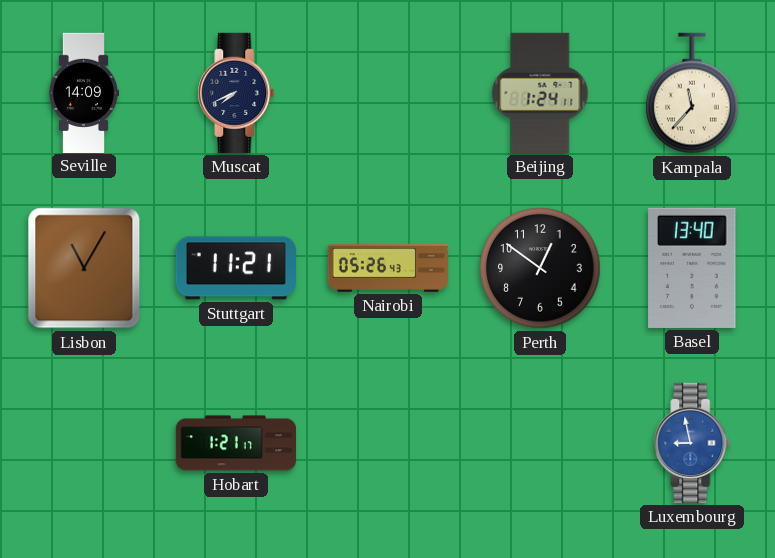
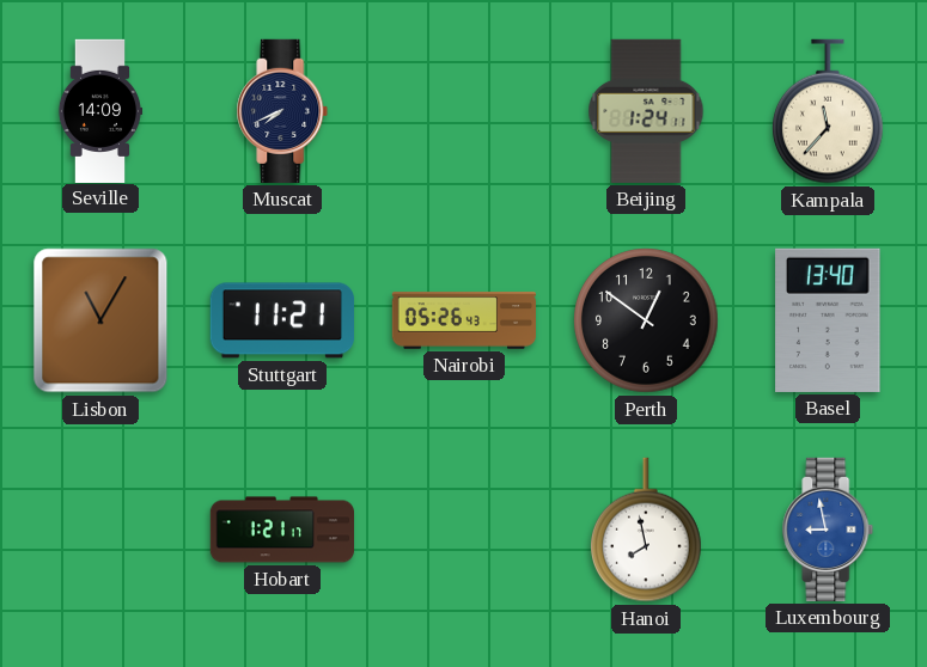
Hanoi: none -> 7:58 (647, 530)
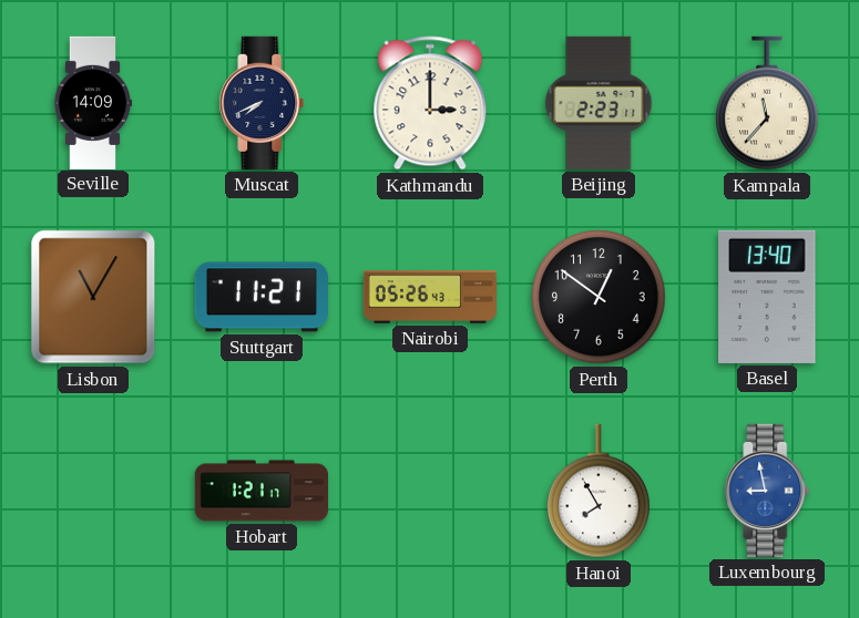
Kathmandu: none -> 3:00 (430, 103)
Beijing: 1:24 -> 2:23 (599, 103)
Hanoi: 7:58 -> 7:55 (600, 491)
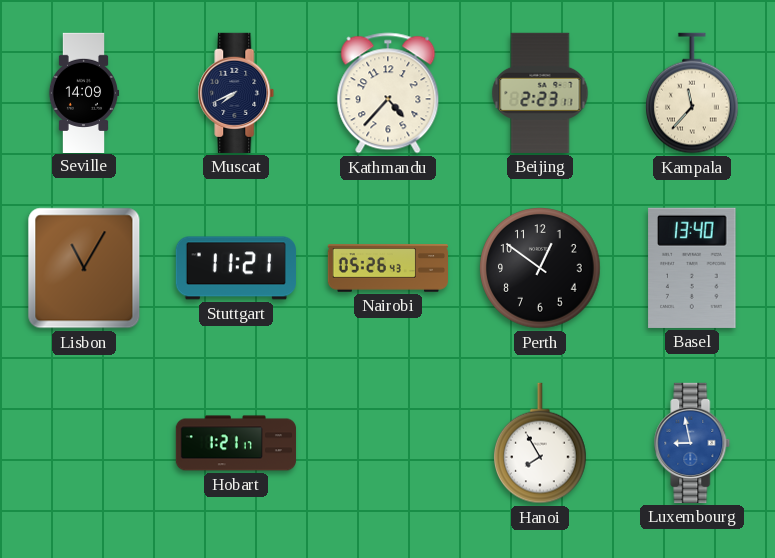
Kathmandu: 3:00 -> 4:37 (388, 93)
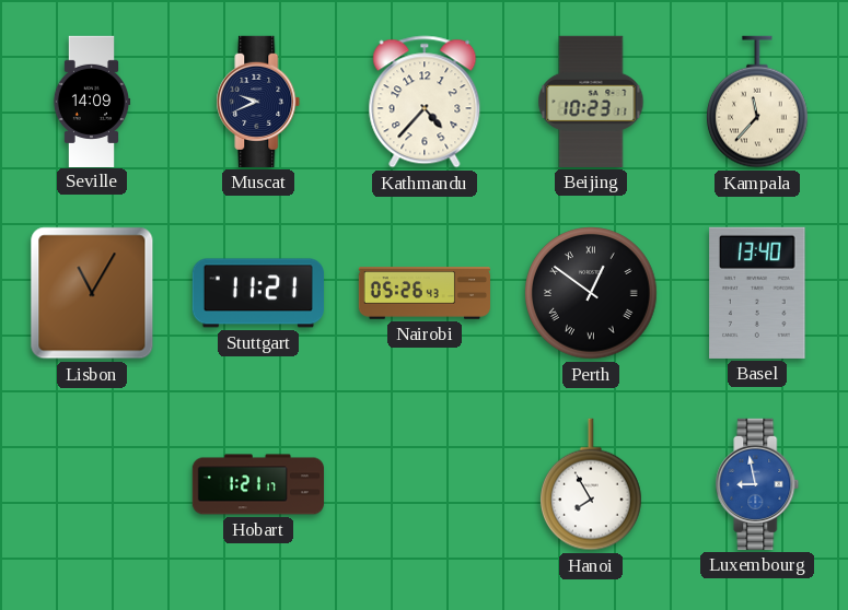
Muscat: 7:41 -> 9:41 (258, 102)
Beijing: 2:23 -> 10:23 (591, 102)
Perth numerals: Arabic -> Roman (591, 293)
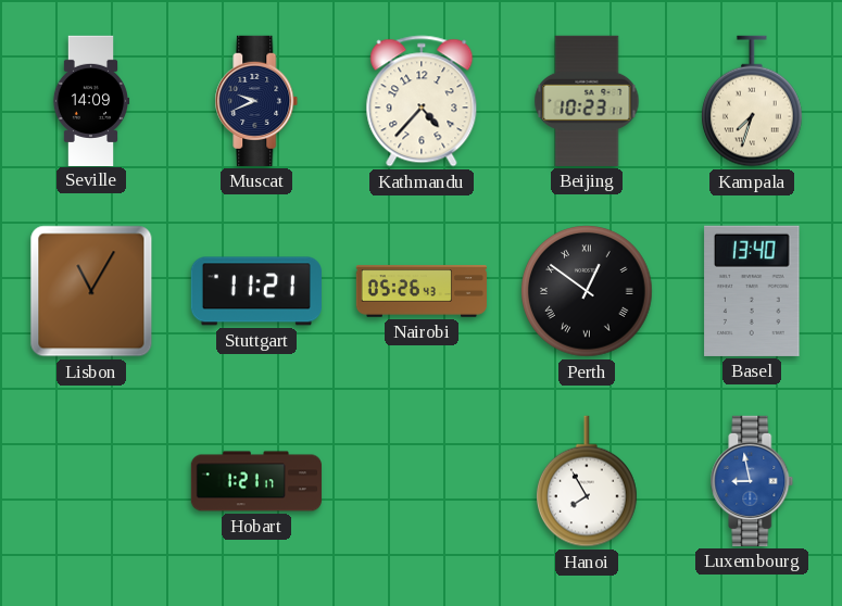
Kampala: 11:37 -> 7:33 (753, 101)
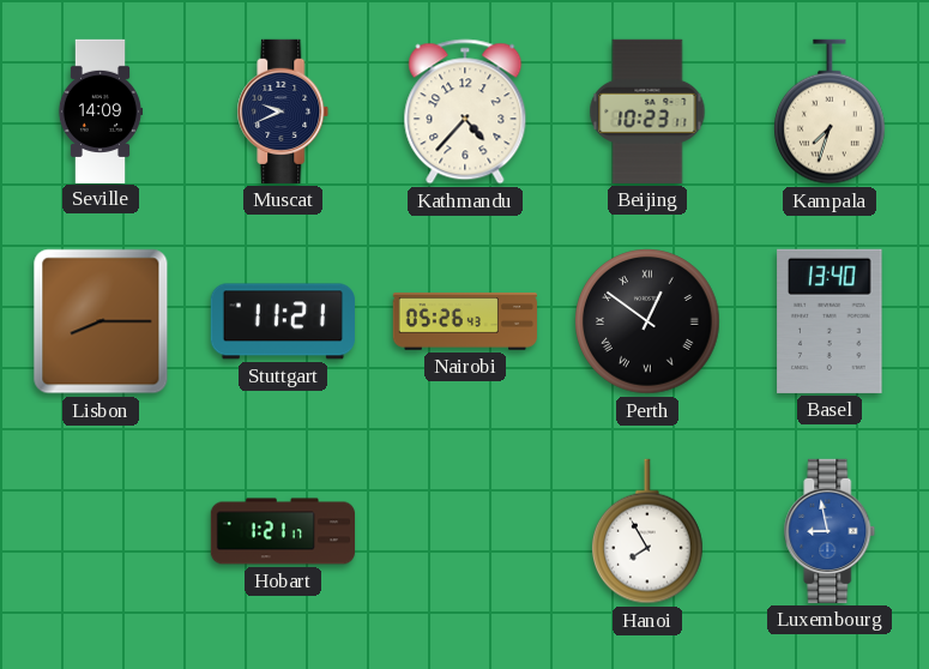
Lisbon: 11:05 -> 8:15 (101, 321)
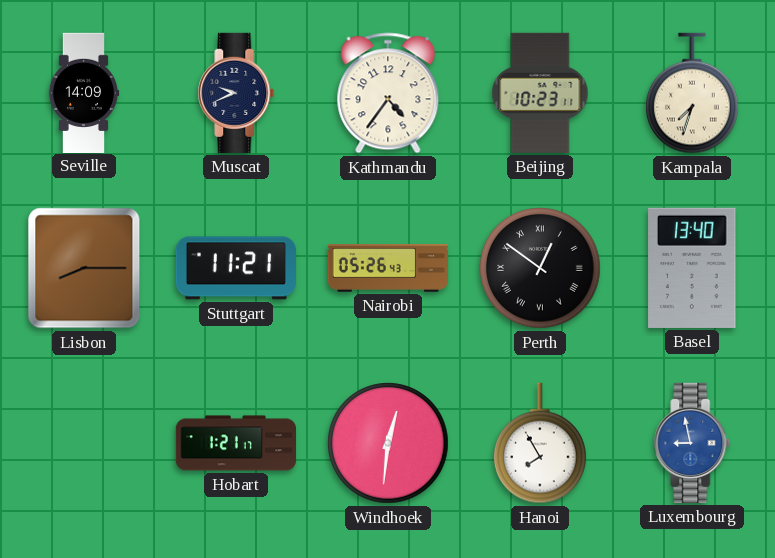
Kathmandu: 4:37 -> 4:36 (388, 93)
Windhoek: none -> 12:31 (388, 443)
